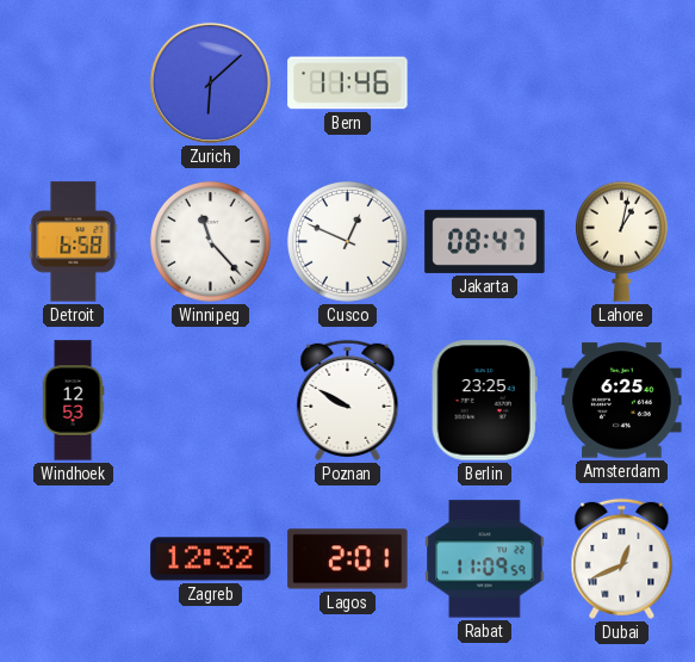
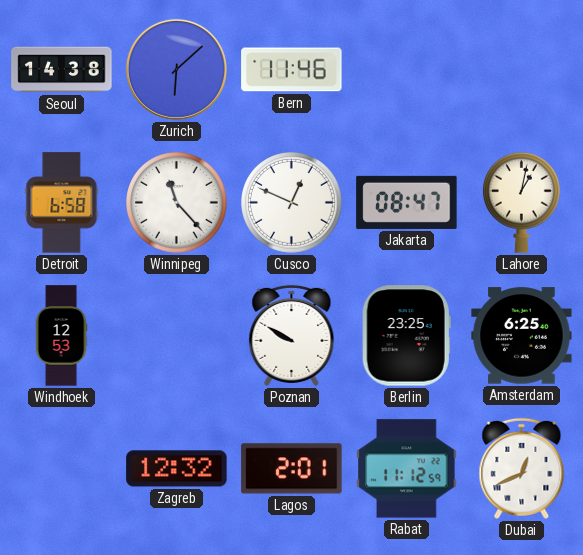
Seoul: none -> 14:38 (62, 70)
Rabat: 11:09 -> 11:12 (407, 469)
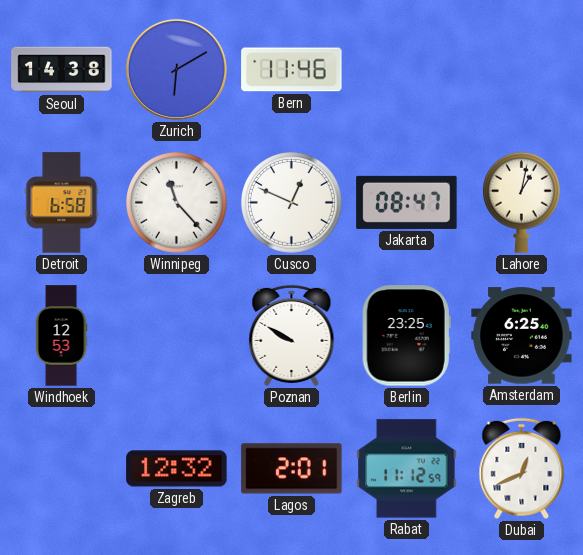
Zurich: 6:08 -> 6:10 (176, 69)
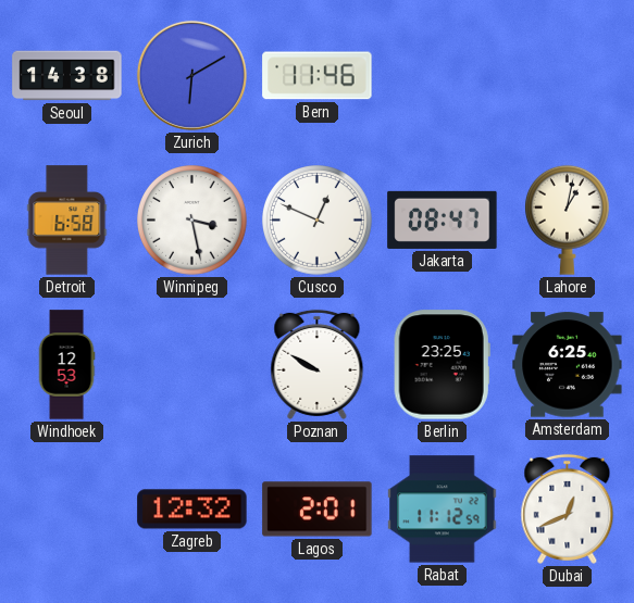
Winnipeg: 11:23 -> 3:28 (192, 221)
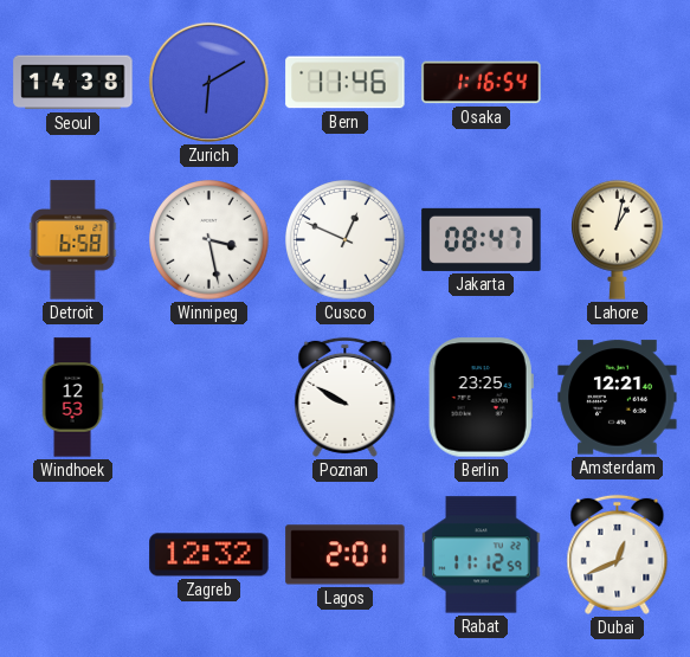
Osaka: none -> 1:16 (482, 83)
Amsterdam: 6:25 -> 12:21 (618, 398)
